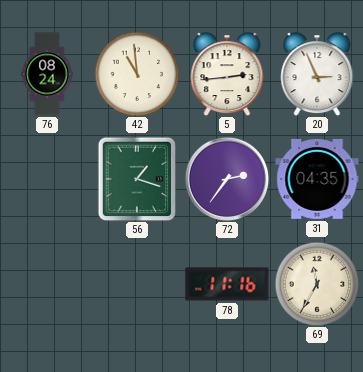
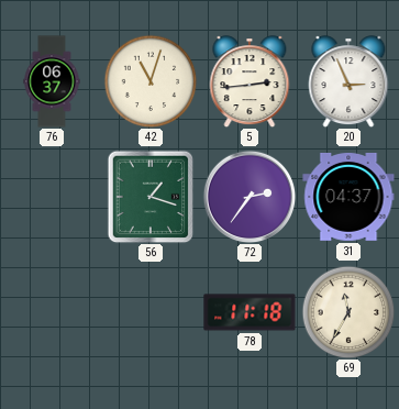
76: 08:24 -> 06:37 (52, 81)
42: 10:59 -> 11:03 (151, 81)
31: 04:35 -> 04:37 (348, 197)
78: 11:16 -> 11:18 (250, 312)
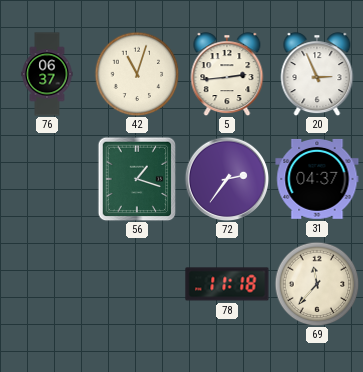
69: 11:35 -> 11:37 (317, 284)
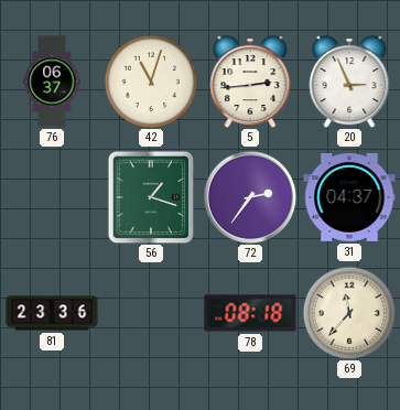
81: none -> 23:36 (52, 313)
78: 11:18 -> 08:18 (250, 313)
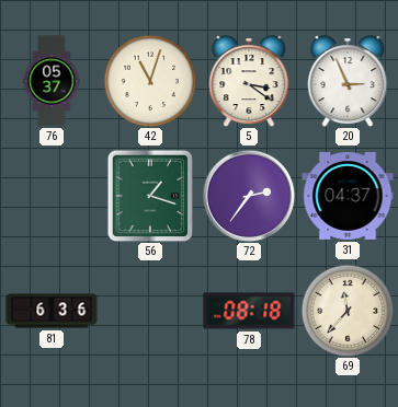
76: 06:37 -> 05:37 (52, 81)
5: 2:44 -> 3:21 (249, 81)
81: 23:36 -> 6:36 (52, 311)
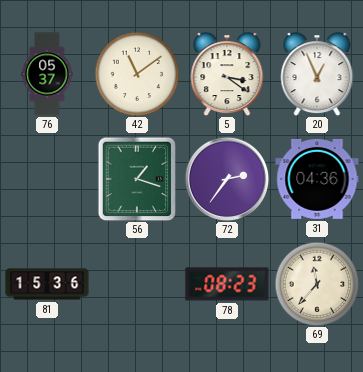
42: 11:03 -> 11:09 (137, 74)
20: 2:56 -> 12:56 (317, 74)
31: 04:37 -> 04:36 (317, 179)
81: 6:36 -> 15:36 (47, 284)
78: 08:18 -> 08:23 (227, 284)
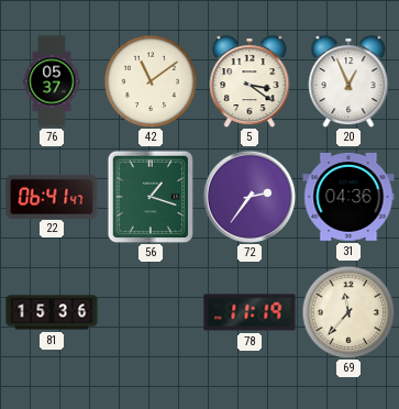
22: none -> 06:41 (52, 196)
78: 08:23 -> 11:19 (250, 312)
